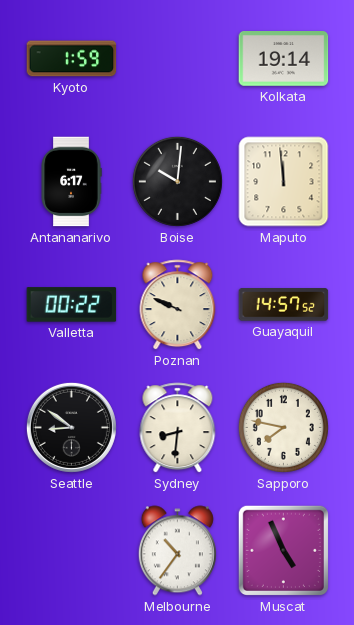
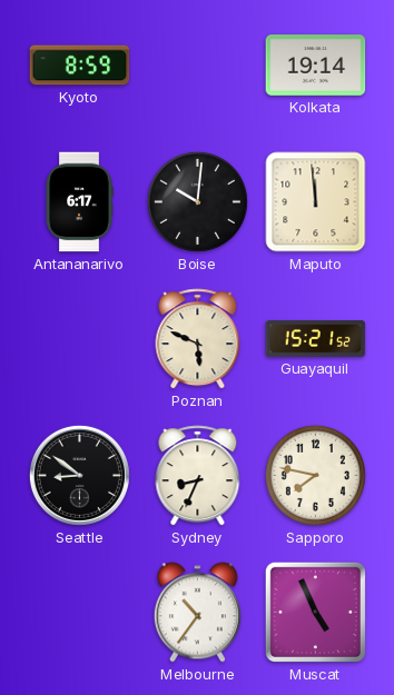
Kyoto: 1:59 -> 8:59 (80, 66)
Valletta: 00:22 -> none (72, 305)
Poznan: 9:49 -> 5:49 (198, 339)
Guayaquil: 14:57 -> 15:21 (316, 339)
Sydney: 8:31 -> 8:34 (198, 476)
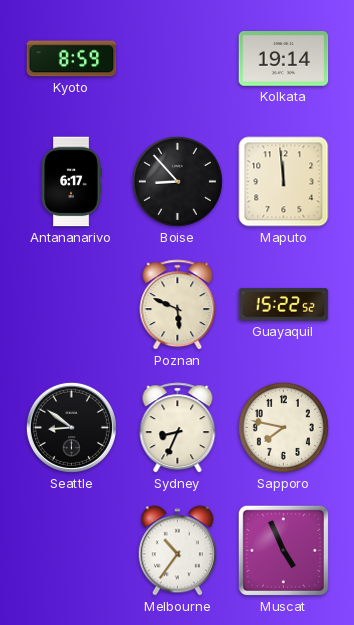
Boise: 10:01 -> 8:53 (177, 181)
Guayaquil: 15:21 -> 15:22 (284, 305)
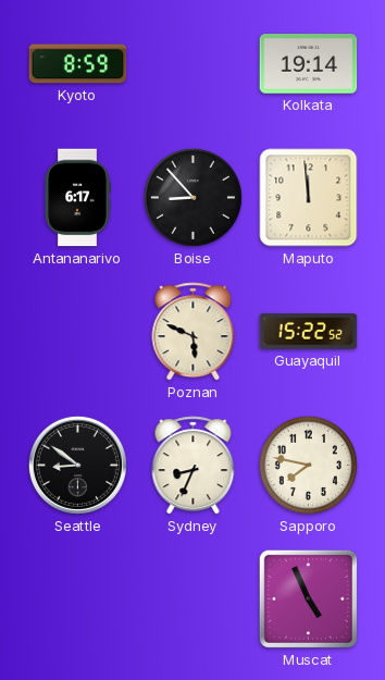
Melbourne: 10:36 -> none (177, 551)
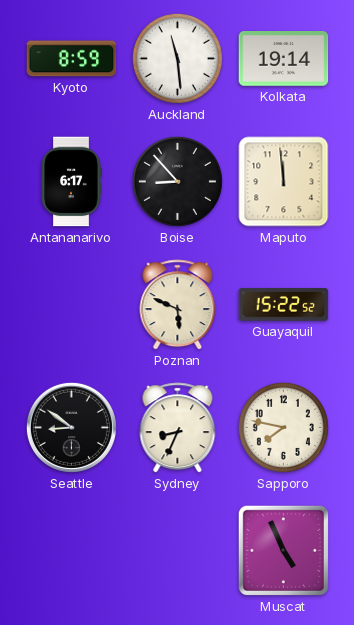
Auckland: none -> 11:29 (177, 58)
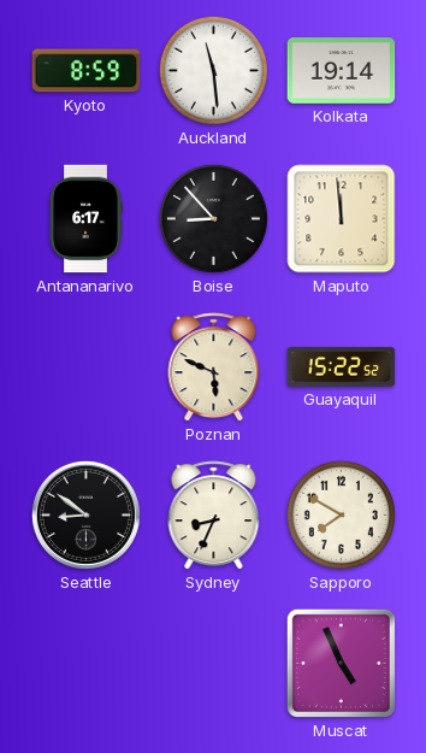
Sapporo: 7:47 -> 7:50 (341, 514)
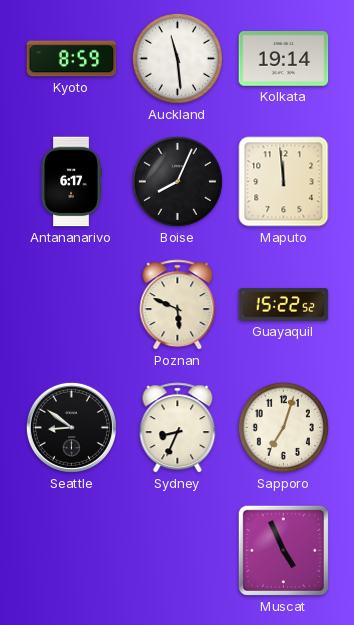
Boise: 8:53 -> 8:04 (177, 181)
Sapporo: 7:50 -> 7:03 (283, 427)
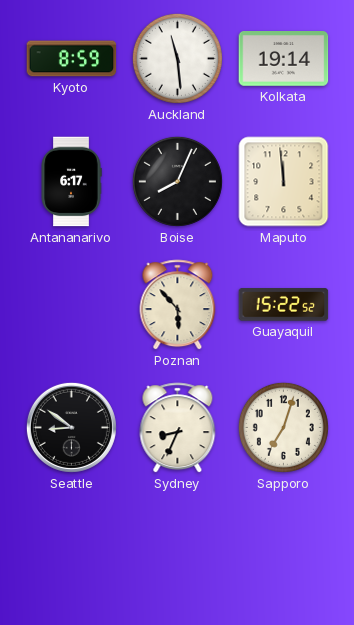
Poznan: 5:49 -> 5:53 (178, 305)
Muscat: 4:56 -> none (283, 550)
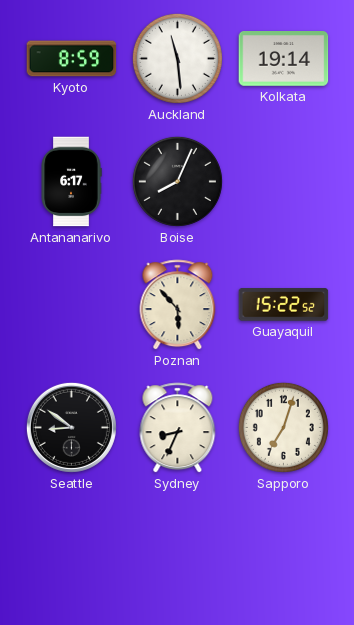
Maputo: 11:59 -> none (284, 182)
